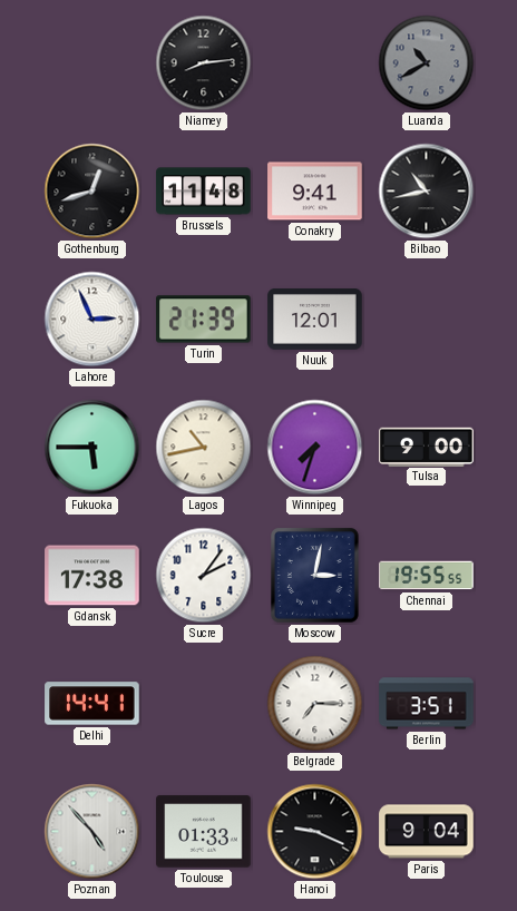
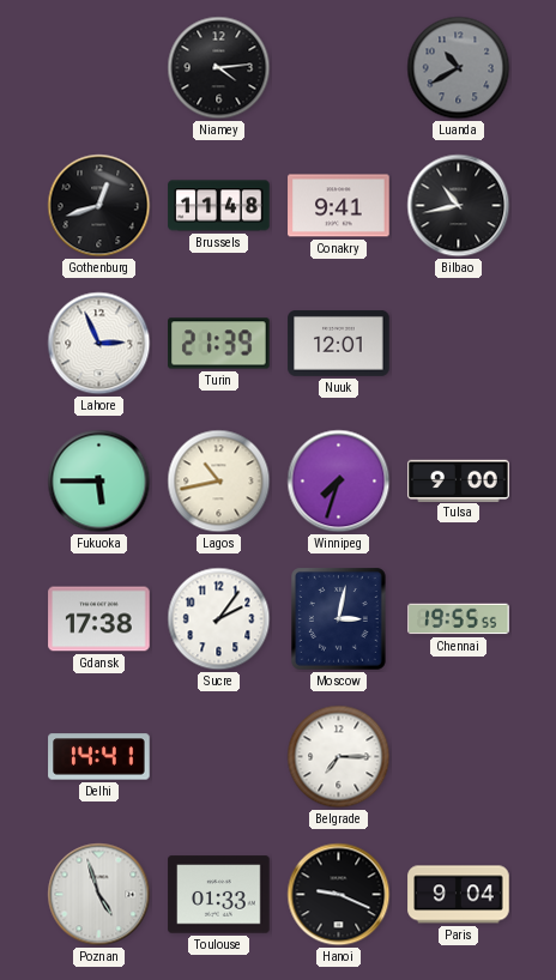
Niamey: 8:14 -> 4:14 (219, 68)
Berlin: 3:51 -> none (427, 704)
Poznan: 4:53 -> 4:57 (99, 895)
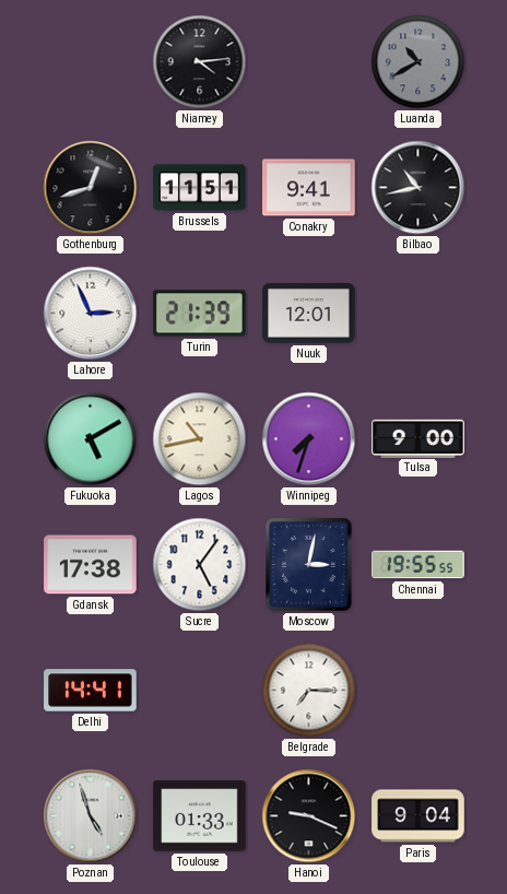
Brussels: 11:48 -> 11:51 (200, 188)
Fukuoka: 5:45 -> 5:10 (91, 439)
Sucre: 2:06 -> 5:06 (200, 565)
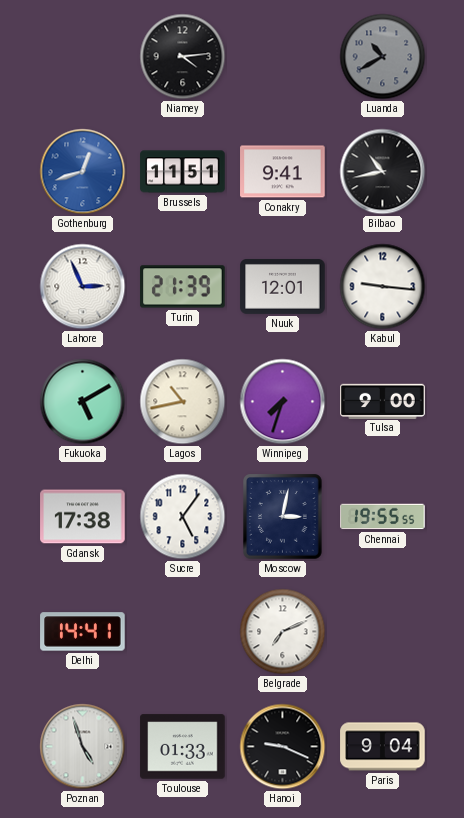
Gothenburg dial: black -> blue (83, 172)
Kabul: none -> 9:16 (383, 287)
Belgrade: 7:15 -> 7:11 (283, 632)
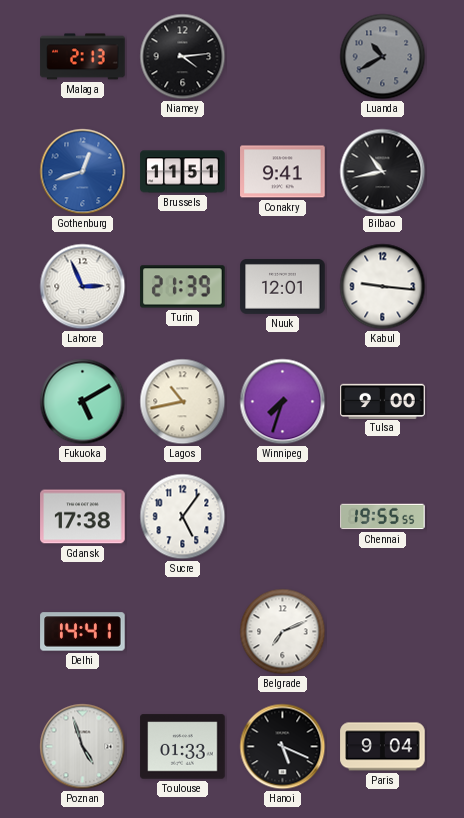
Malaga: none -> 2:13 (83, 57)
Moscow: 3:02 -> none (283, 517)
Hanoi: 9:19 -> 5:19 (283, 747)
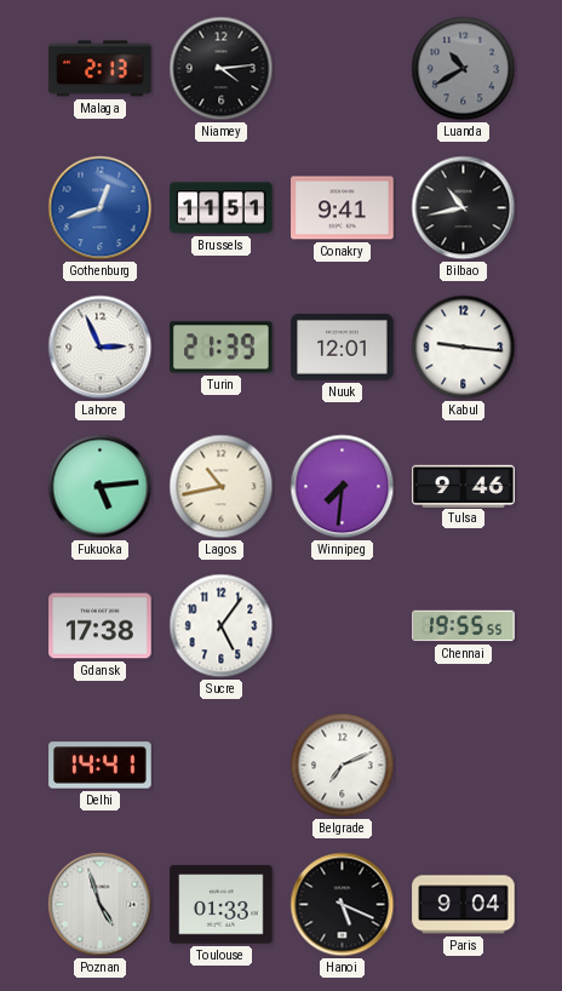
Fukuoka: 5:10 -> 5:14 (101, 487)
Winnipeg: 7:33 -> 7:31 (343, 487)
Tulsa: 9:00 -> 9:46 (464, 486)
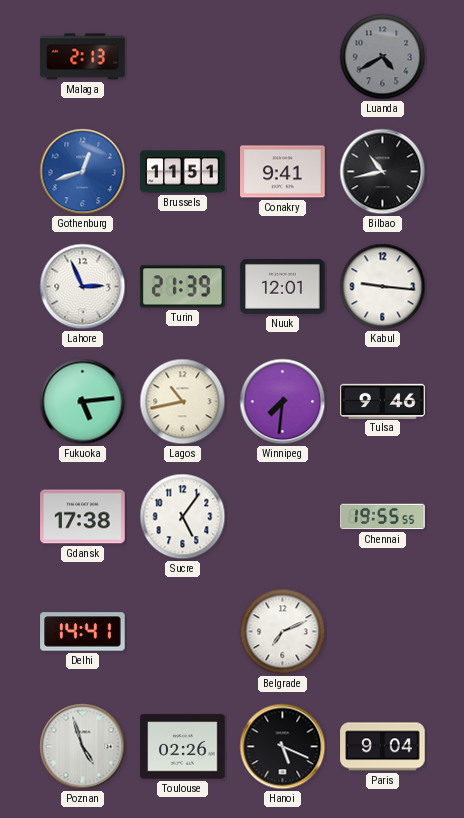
Niamey: 4:14 -> none (222, 69)
Luanda: 10:40 -> 4:40 (383, 57)
Toulouse: 01:33 -> 02:26 (183, 747)
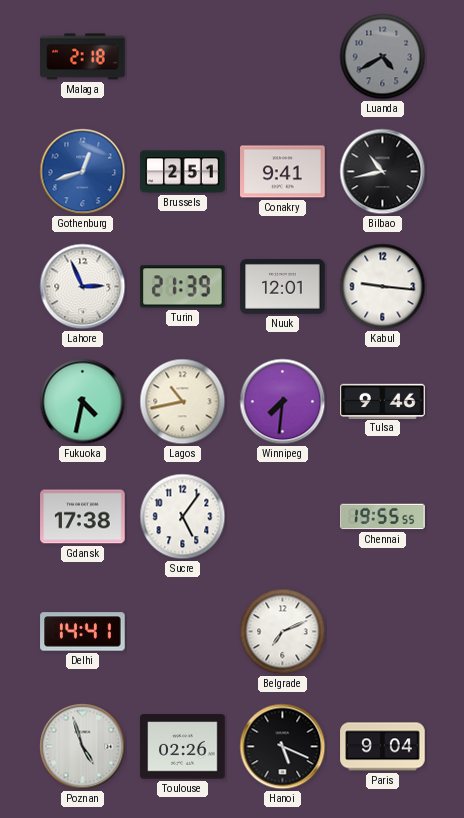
Malaga: 2:13 -> 2:18 (83, 57)
Brussels: 11:51 -> 2:51 (183, 172)
Fukuoka: 5:14 -> 4:32 (83, 402)
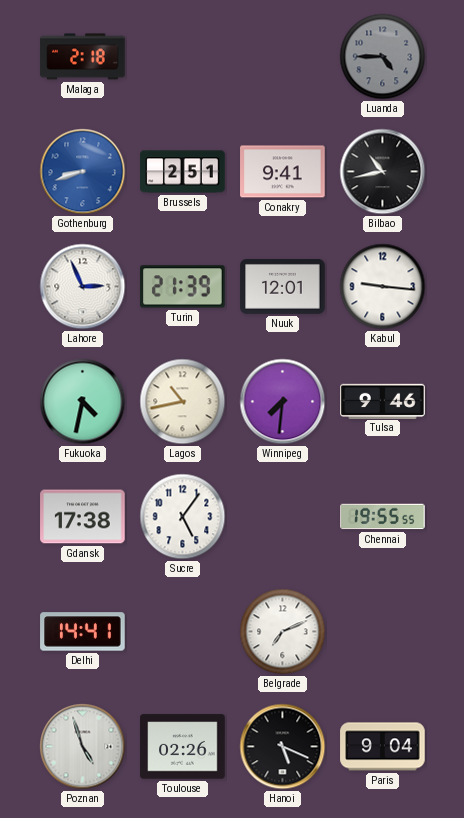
Luanda: 4:40 -> 4:45 (383, 57)
Gothenburg: 12:42 -> 8:42 (83, 172)
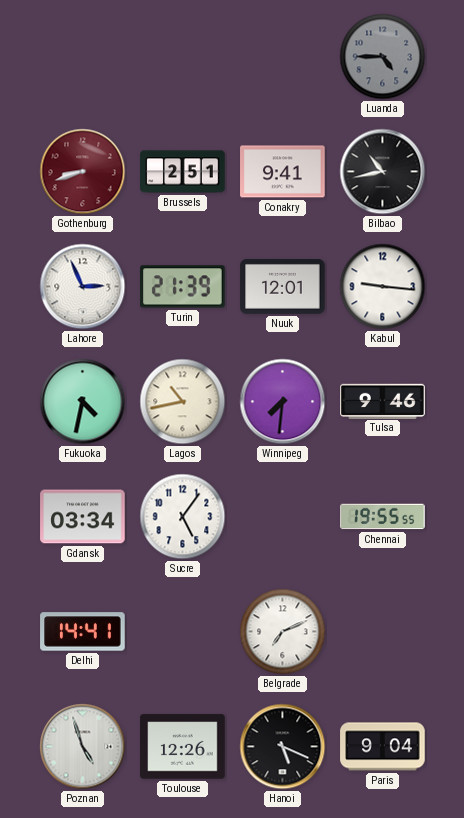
Malaga: 2:18 -> none (83, 57)
Gothenburg dial: blue -> burgundy (83, 172)
Gdansk: 17:38 -> 03:34 (83, 517)
Toulouse: 02:26 -> 12:26 (183, 747)
